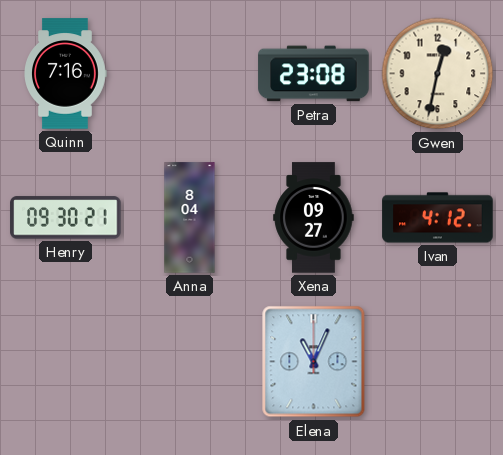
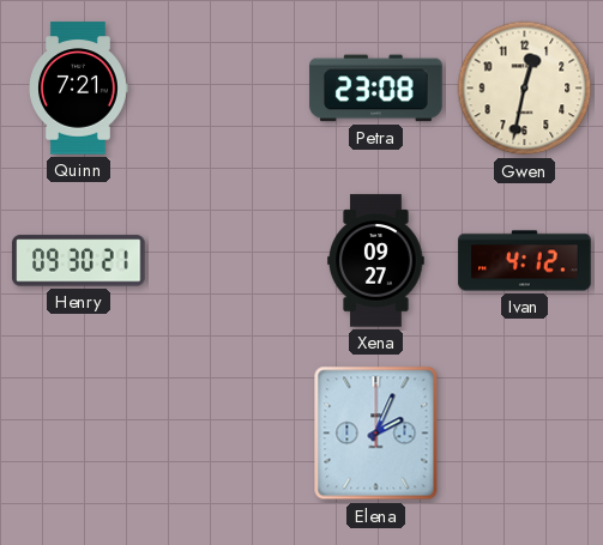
Quinn: 7:16 -> 7:21 (79, 89)
Anna: 8:04 -> none (190, 218)
Elena: 11:04 -> 2:04 (376, 434)
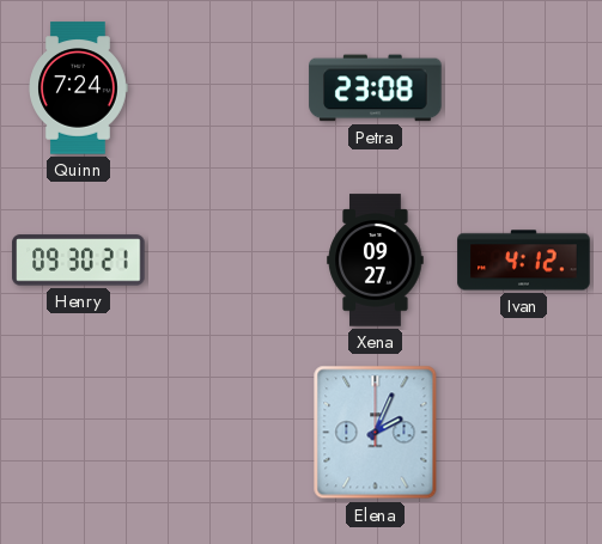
Quinn: 7:21 -> 7:24 (79, 88)
Gwen: 12:32 -> none (525, 89)
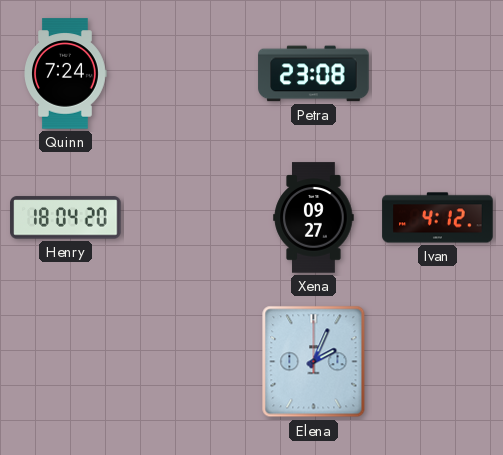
Henry: 09:30 -> 18:04 (66, 218)
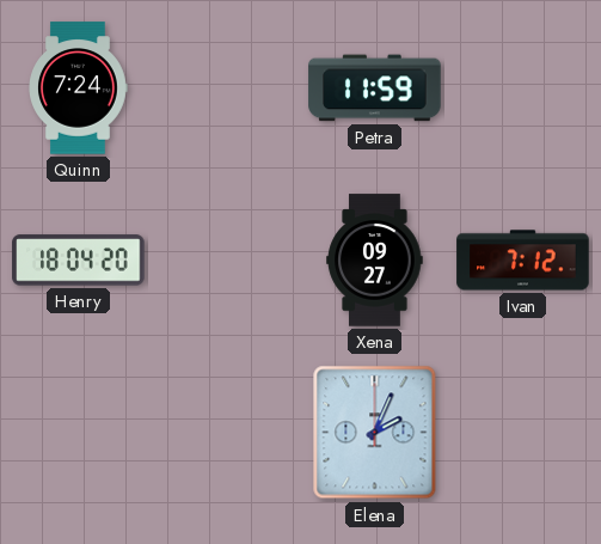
Petra: 23:08 -> 11:59 (375, 88)
Ivan: 4:12 -> 7:12 (523, 261)
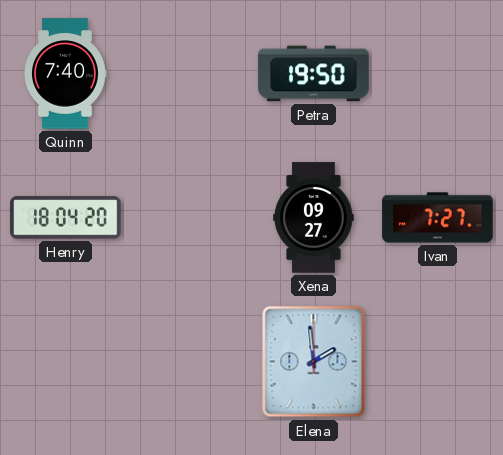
Quinn: 7:24 -> 7:40 (66, 74)
Petra: 11:59 -> 19:50 (314, 74)
Ivan: 7:12 -> 7:27 (438, 218)
Elena: 2:04 -> 1:59 (314, 362)
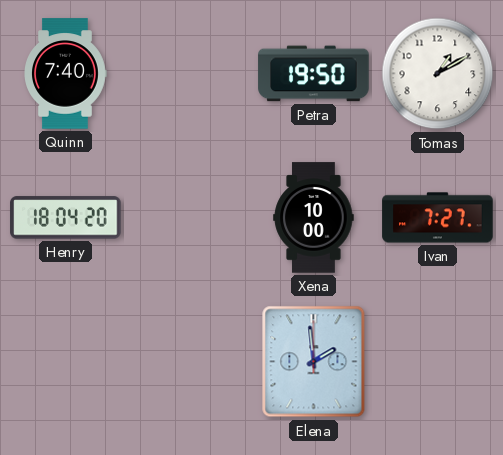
Tomas: none -> 1:10 (438, 74)
Xena: 09:27 -> 10:00 (314, 218)
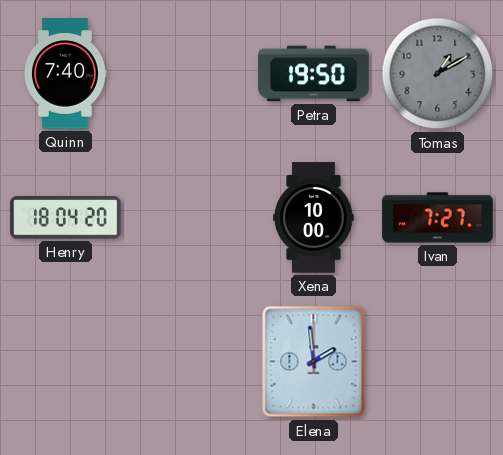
Tomas dial: white -> grey (438, 74)
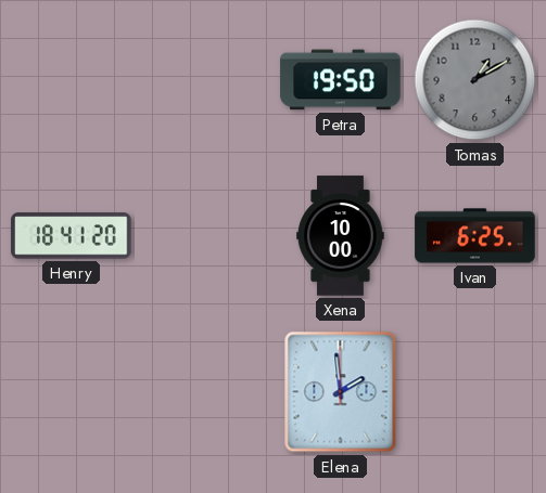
Quinn: 7:40 -> none (66, 74)
Henry: 18:04 -> 18:41 (72, 236)
Ivan: 7:27 -> 6:25 (475, 236)
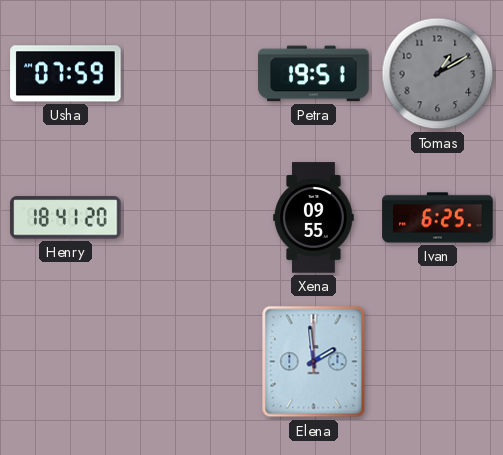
Usha: none -> 07:59 (66, 74)
Petra: 19:50 -> 19:51 (314, 74)
Xena: 10:00 -> 09:55 (314, 218)
